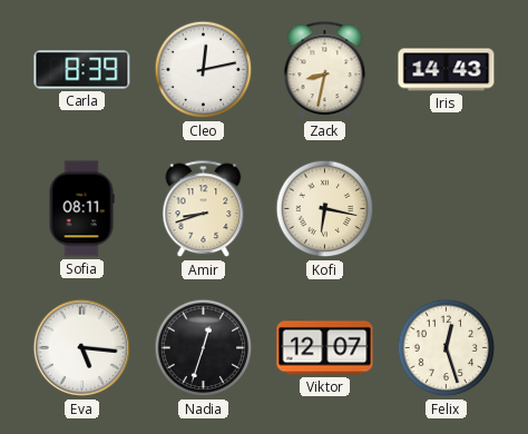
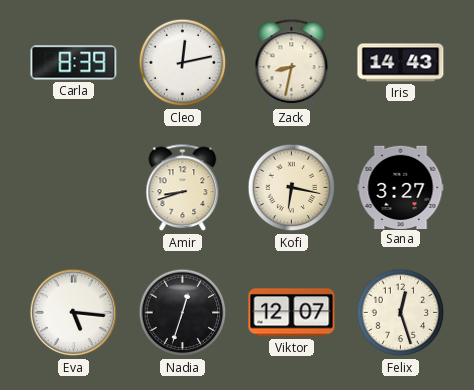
Sofia: 08:11 -> none (81, 209)
Sana: none -> 3:27 (401, 187)
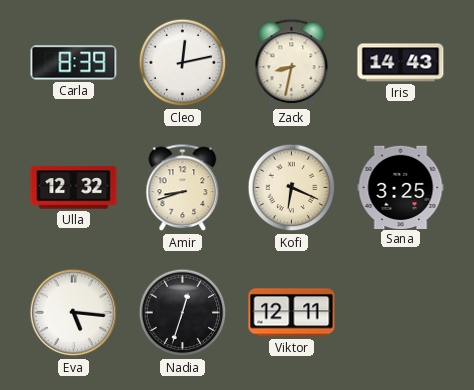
Ulla: none -> 12:32 (74, 188)
Kofi: 6:17 -> 6:19 (292, 188)
Sana: 3:27 -> 3:25 (401, 187)
Viktor: 12:07 -> 12:11 (292, 313)
Felix: 12:27 -> none (401, 313)
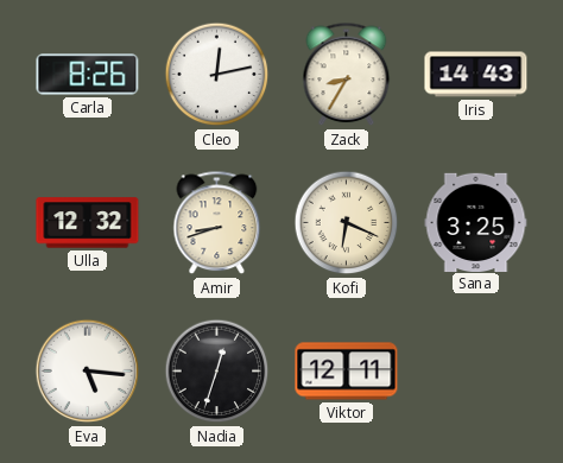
Carla: 8:39 -> 8:26 (88, 75)
Zack: 8:32 -> 8:35 (347, 75)
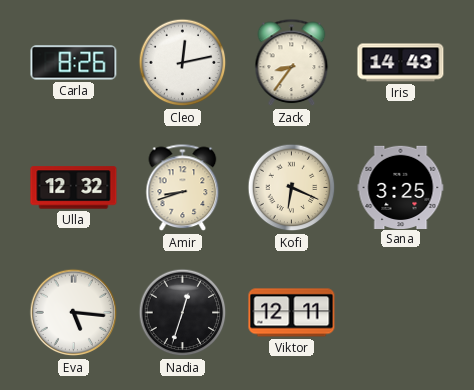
Zack: 8:35 -> 8:36 (292, 63)
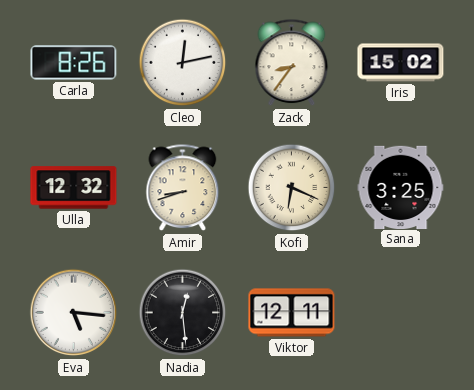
Iris: 14:43 -> 15:02 (401, 63)
Nadia: 12:33 -> 12:29 (183, 313)
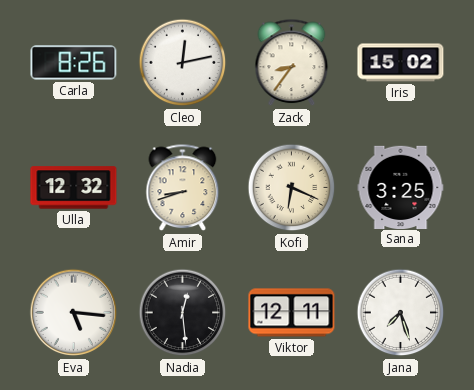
Jana: none -> 7:27 (401, 313)
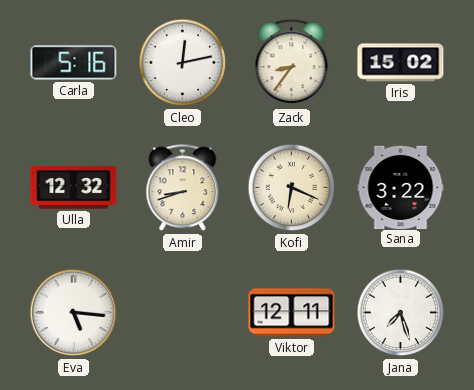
Carla: 8:26 -> 5:16 (74, 63)
Sana: 3:25 -> 3:22 (401, 187)
Nadia: 12:29 -> none (183, 313)
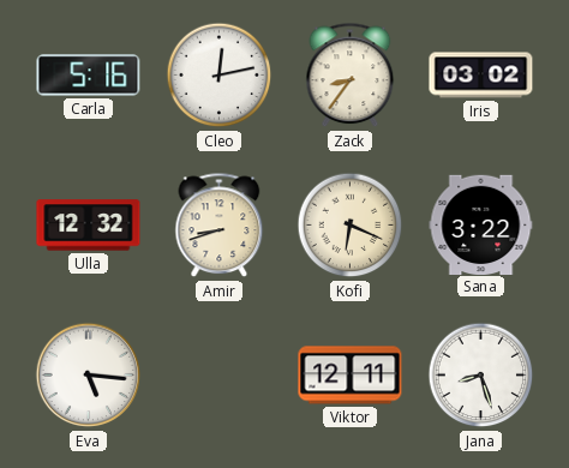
Iris: 15:02 -> 03:02 (481, 76)
Jana: 7:27 -> 8:27 (481, 376)
